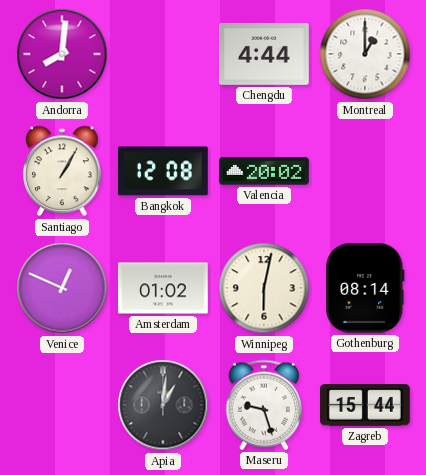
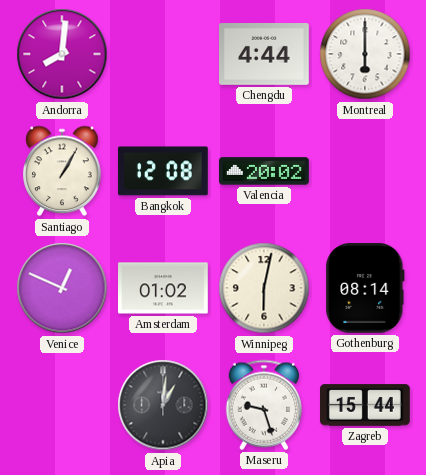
Montreal: 1:00 -> 6:00 (365, 54)
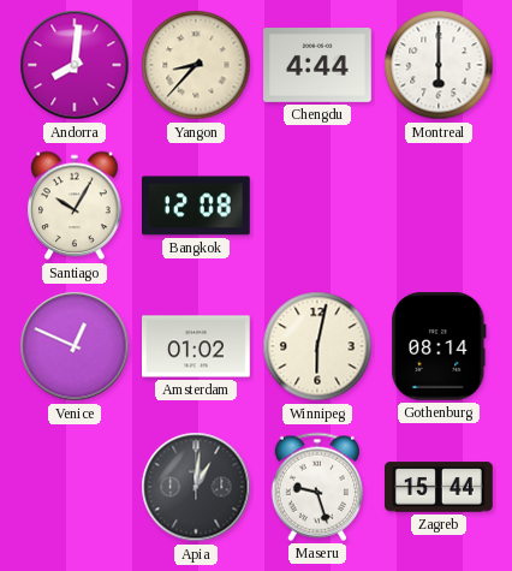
Yangon: none -> 8:37 (196, 65)
Santiago: 1:05 -> 10:05 (75, 206)
Valencia: 20:02 -> none (264, 171)
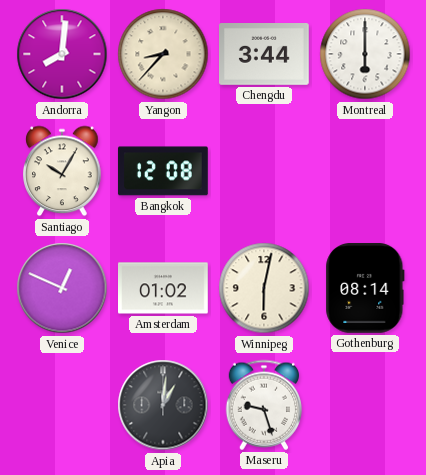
Chengdu: 4:44 -> 3:44 (265, 55)
Zagreb: 15:44 -> none (440, 487)
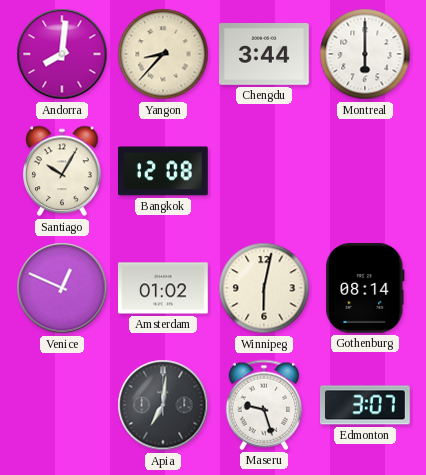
Apia: 1:01 -> 7:01 (163, 405)
Edmonton: none -> 3:07 (366, 405)
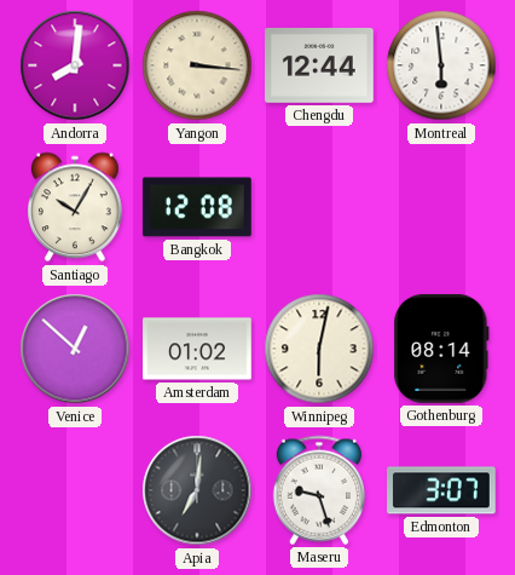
Yangon: 8:37 -> 3:16 (197, 65)
Chengdu: 3:44 -> 12:44 (320, 67)
Montreal: 6:00 -> 5:59 (441, 65)
Venice: 12:49 -> 12:52 (75, 349)
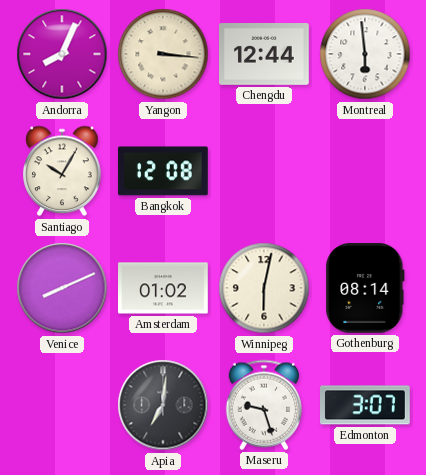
Andorra: 8:01 -> 8:04 (62, 54)
Venice: 12:52 -> 8:11 (62, 288)
